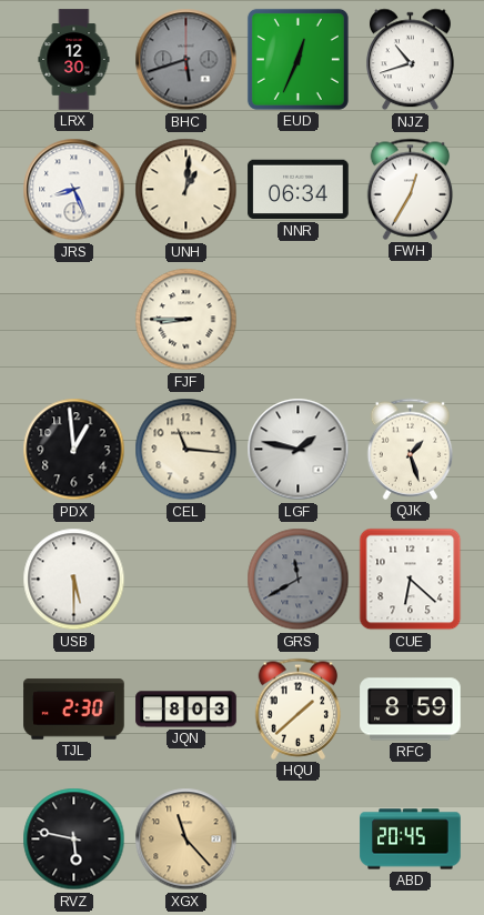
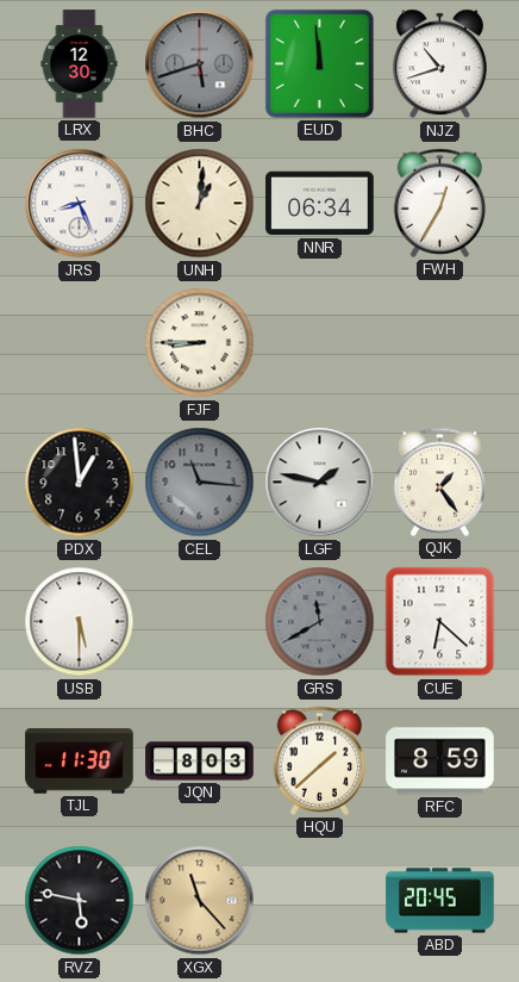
EUD: 12:34 -> 11:59 (319, 63)
CEL dial: cream -> grey (200, 483)
QJK: 1:27 -> 1:24 (440, 481)
TJL: 2:30 -> 11:30 (80, 762)
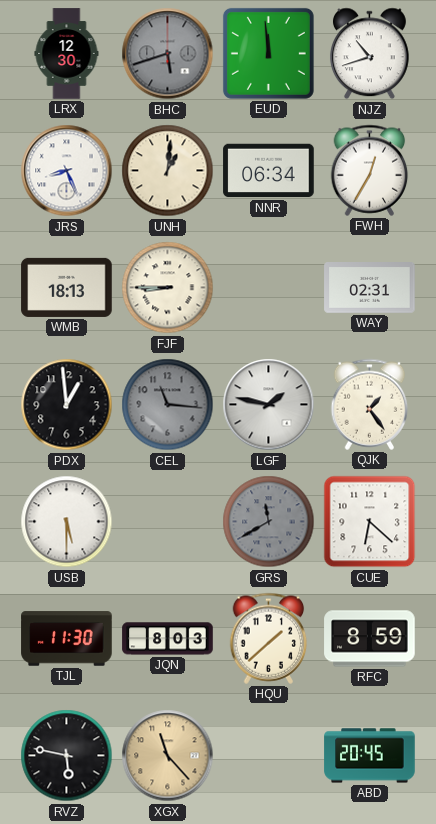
WMB: none -> 18:13 (67, 287)
WAY: none -> 02:31 (370, 288)
